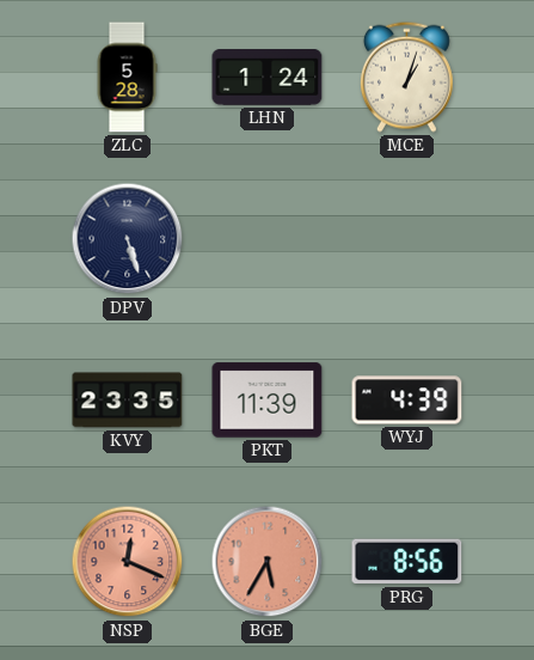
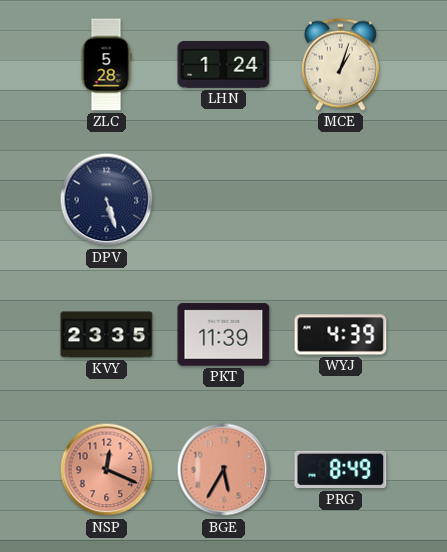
PRG: 8:56 -> 8:49 (341, 470)
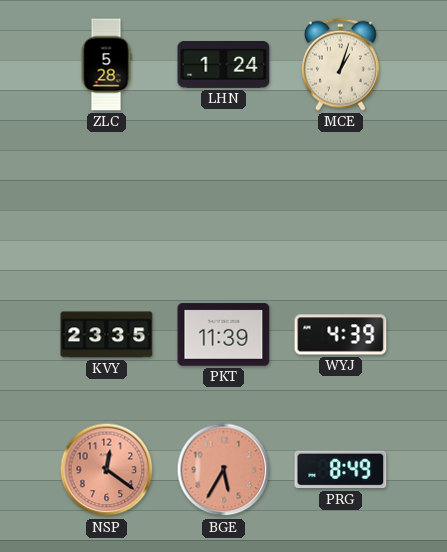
DPV: 5:27 -> none (107, 200)
NSP: 12:19 -> 12:21 (107, 470)
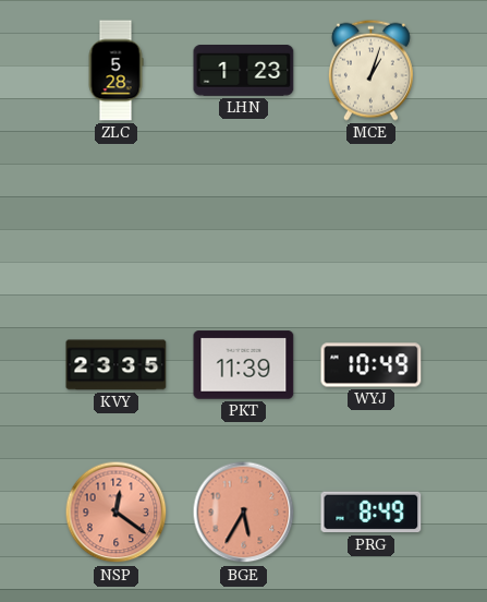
LHN: 1:24 -> 1:23 (244, 71)
WYJ: 4:39 -> 10:49 (372, 365)
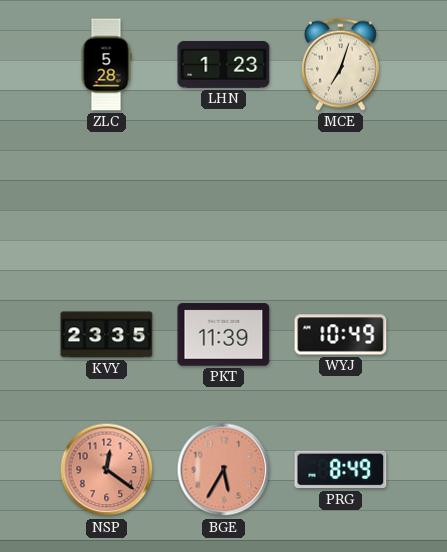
MCE: 1:03 -> 7:03 (340, 64)
